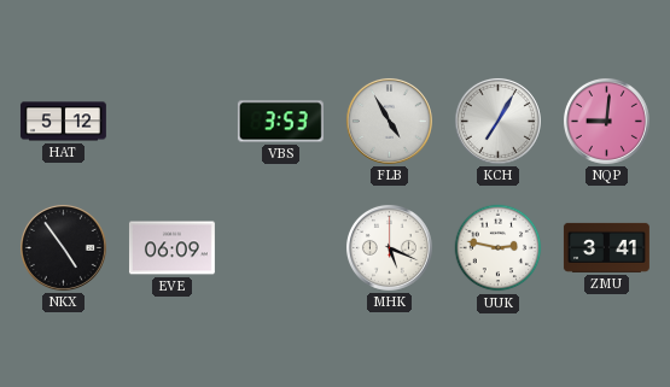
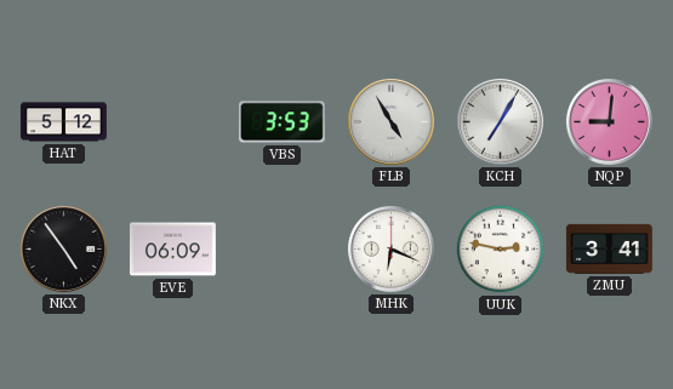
MHK: 5:19 -> 6:19 (390, 248)
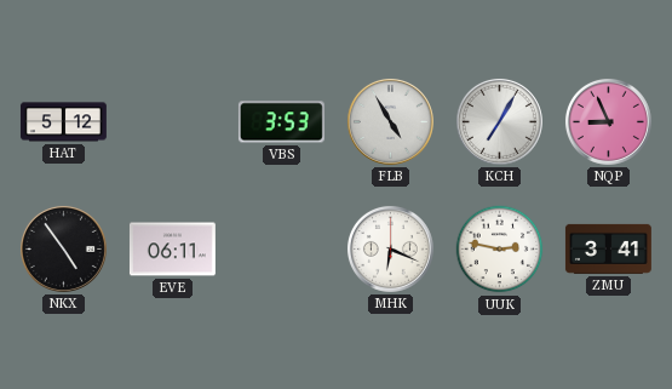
NQP: 9:01 -> 8:56 (608, 121)
EVE: 06:09 -> 06:11 (172, 250)
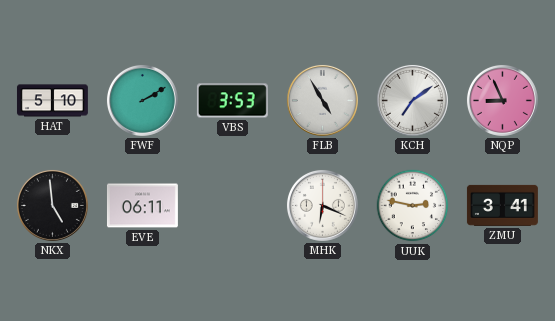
HAT: 5:12 -> 5:10 (52, 101)
FWF: none -> 2:10 (142, 100)
KCH: 7:05 -> 7:09 (412, 100)
NKX: 4:54 -> 4:59 (52, 205)
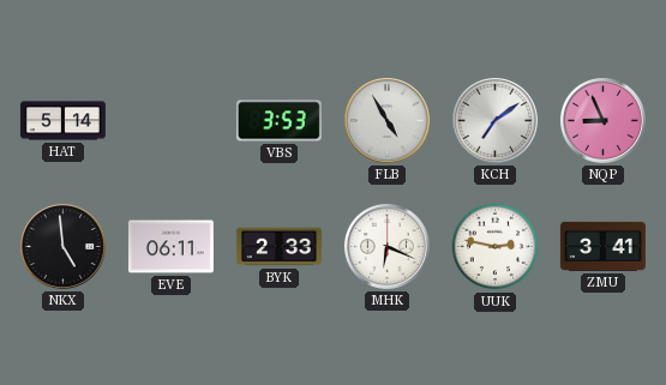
HAT: 5:10 -> 5:14 (62, 121)
FWF: 2:10 -> none (142, 100)
BYK: none -> 2:33 (278, 247)
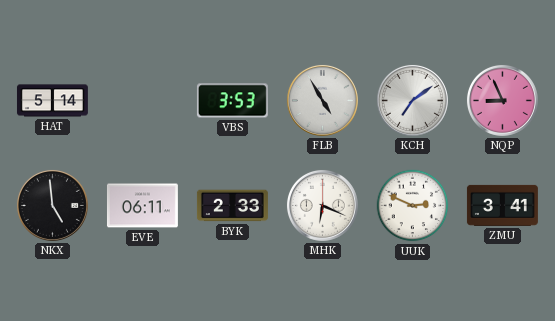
UUK: 2:47 -> 2:49 (413, 206)
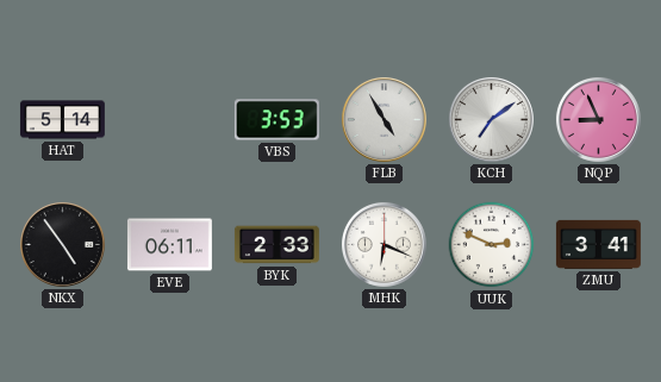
NKX: 4:59 -> 4:54 (62, 244)
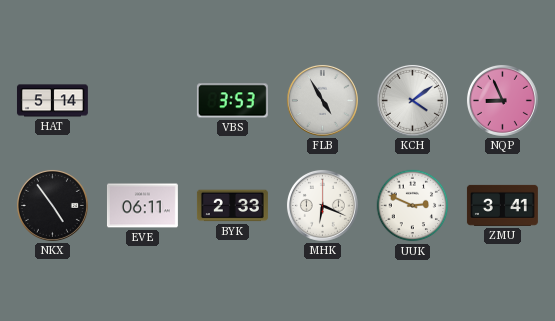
KCH: 7:09 -> 4:09 (412, 100)
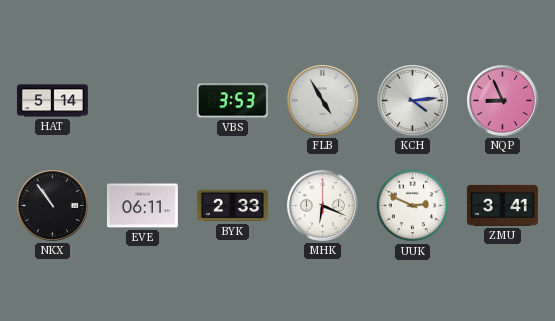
KCH: 4:09 -> 4:14 (412, 100)
NKX: 4:54 -> 10:54 (52, 205)
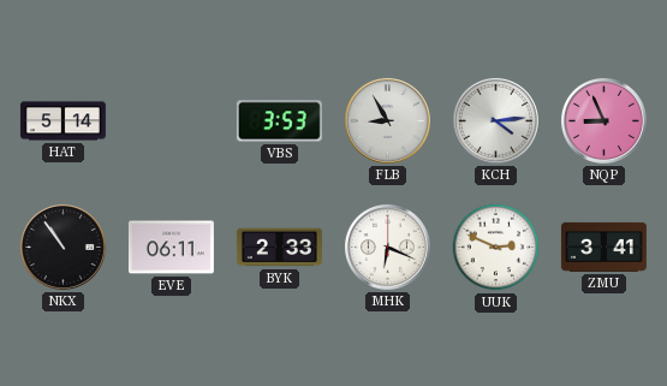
FLB: 4:55 -> 8:55 (387, 120)
